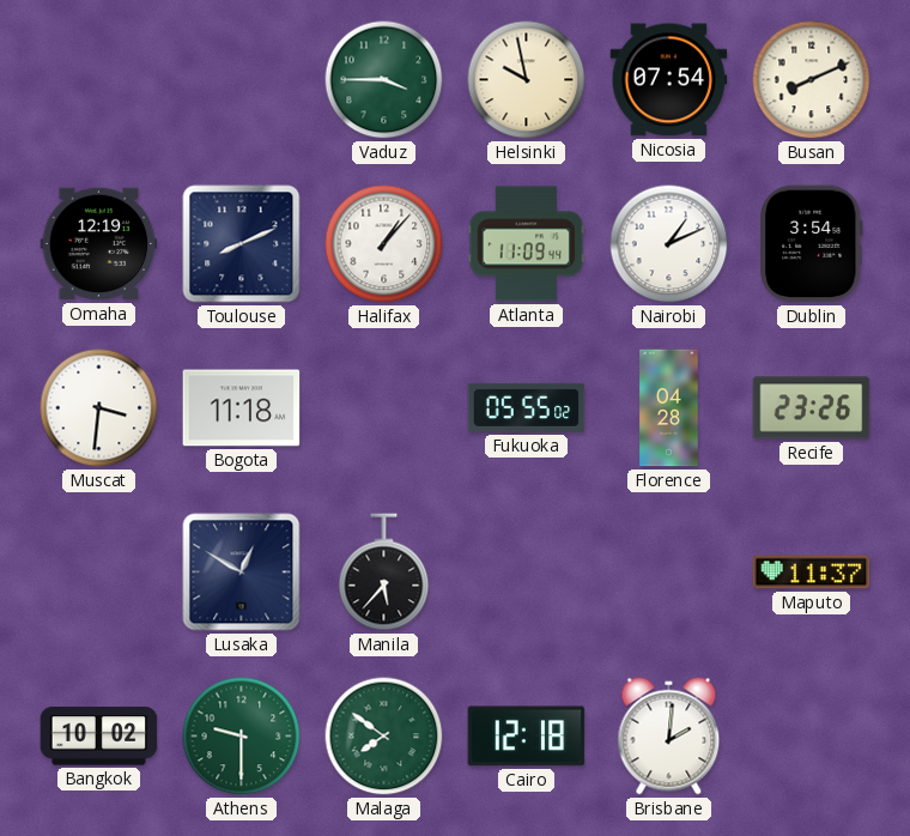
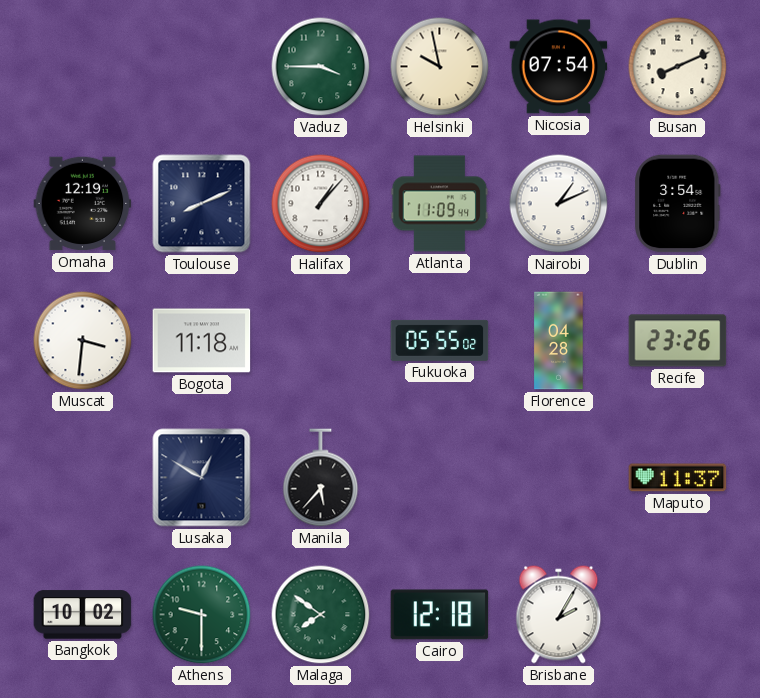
Brisbane: 2:01 -> 2:05 (559, 615)
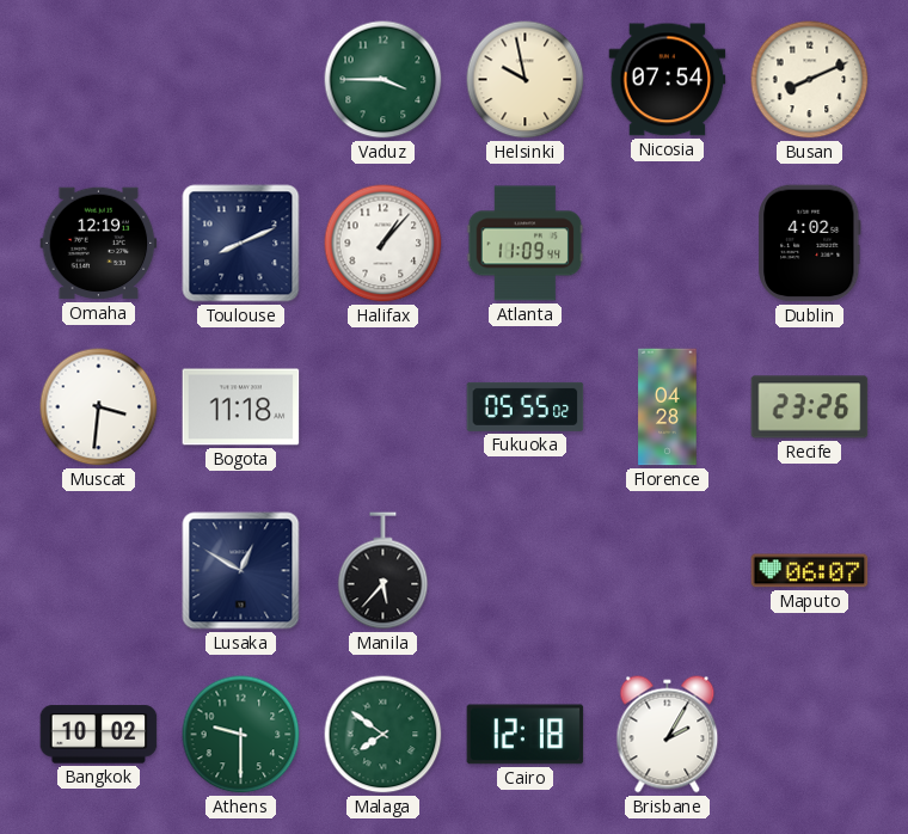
Nairobi: 1:11 -> none (559, 204)
Dublin: 3:54 -> 4:02 (810, 244)
Maputo: 11:37 -> 06:07 (810, 571)
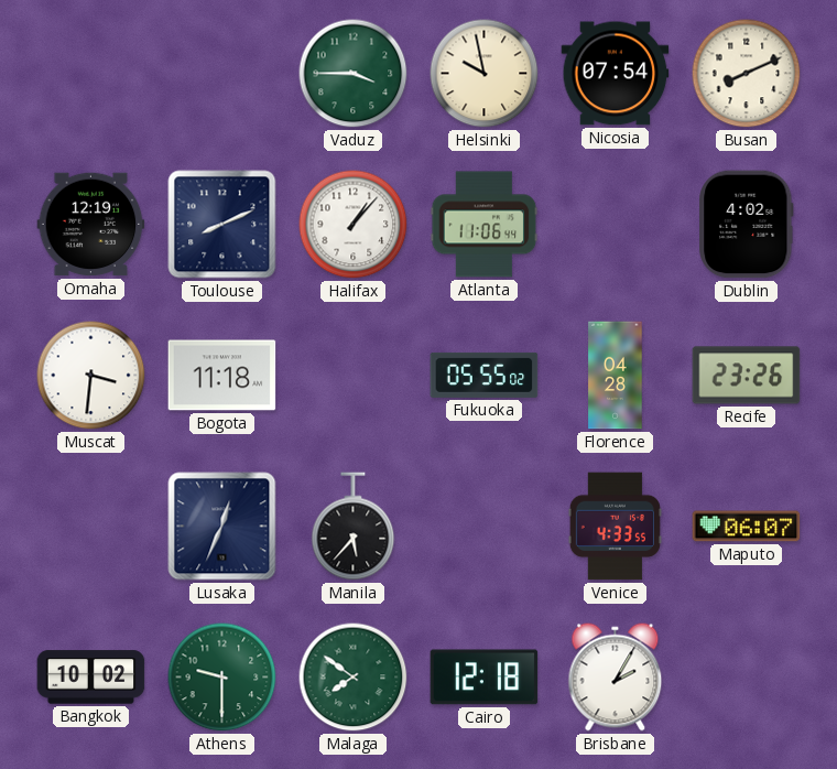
Atlanta: 11:09 -> 11:06 (485, 225)
Lusaka: 12:50 -> 12:34 (222, 527)
Venice: none -> 4:33 (615, 527)
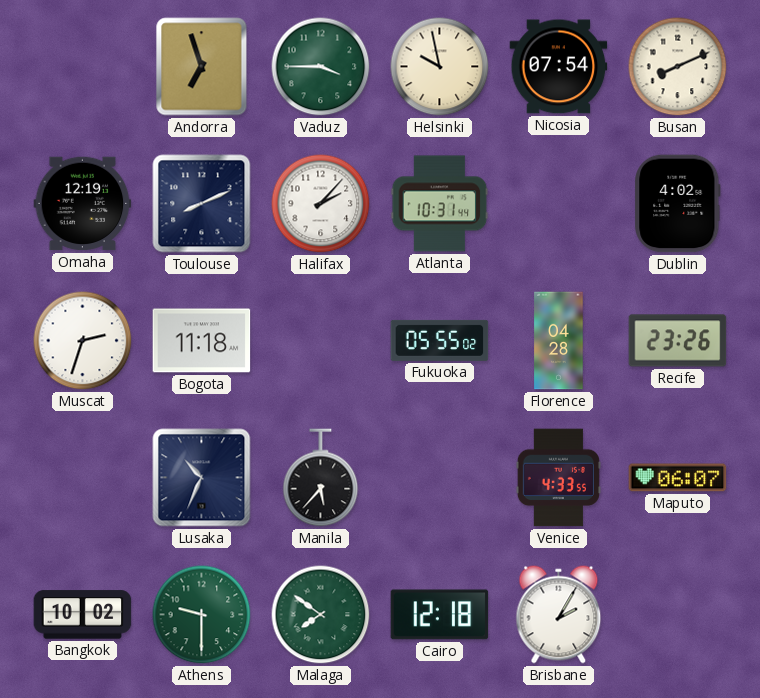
Andorra: none -> 6:57 (202, 67)
Halifax: 1:07 -> 2:07 (321, 204)
Atlanta: 11:06 -> 10:31 (440, 204)
Muscat: 3:31 -> 2:33 (83, 341)
Lusaka: 12:34 -> 10:34 (202, 478)
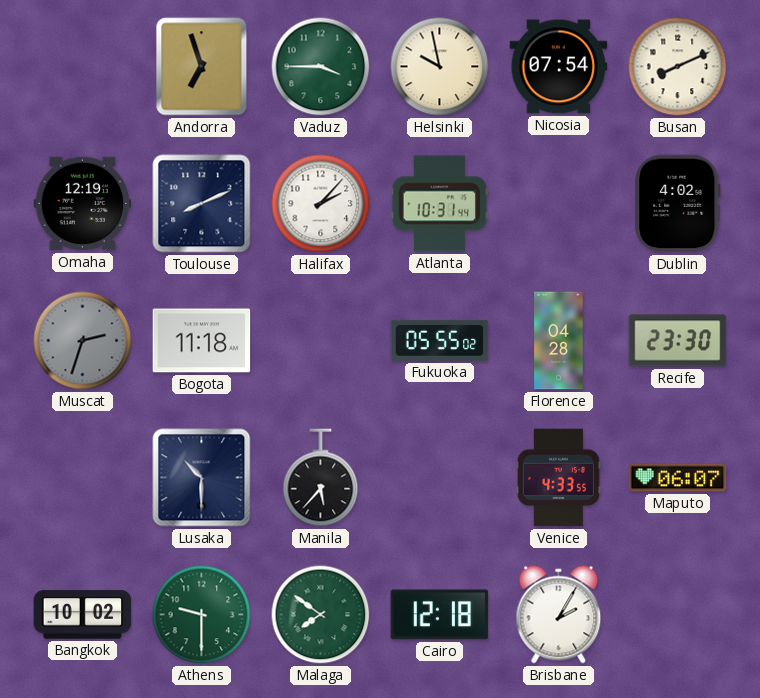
Muscat dial: white -> grey (83, 341)
Recife: 23:26 -> 23:30 (678, 341)
Lusaka: 10:34 -> 10:30 (202, 478)
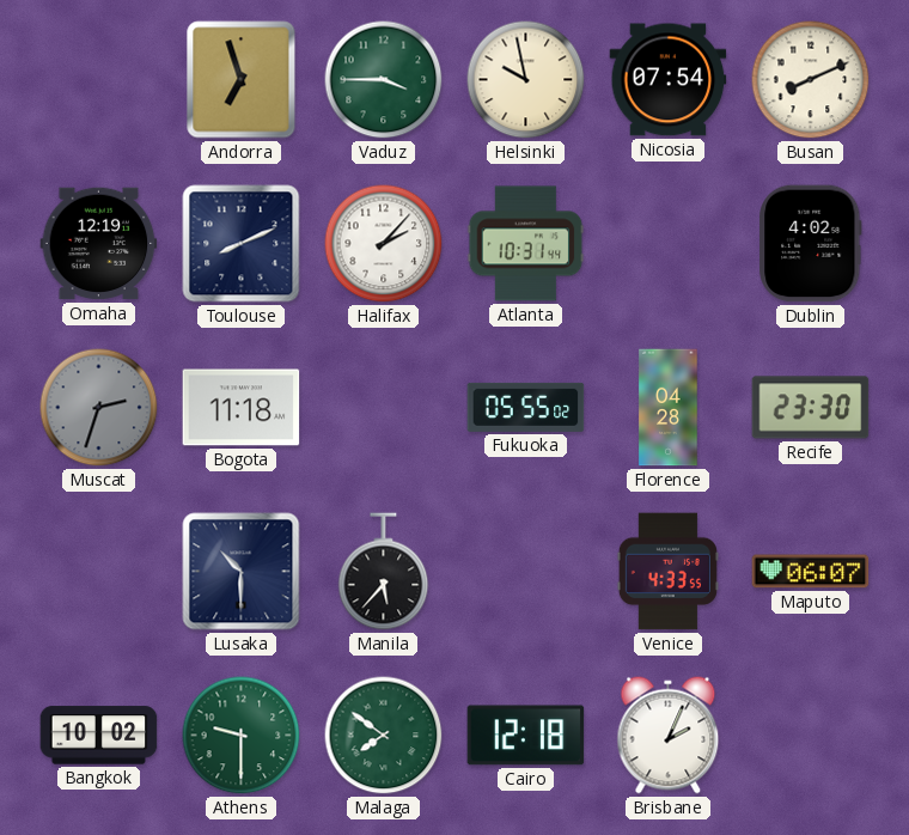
Brisbane: 2:05 -> 2:04 (669, 736)
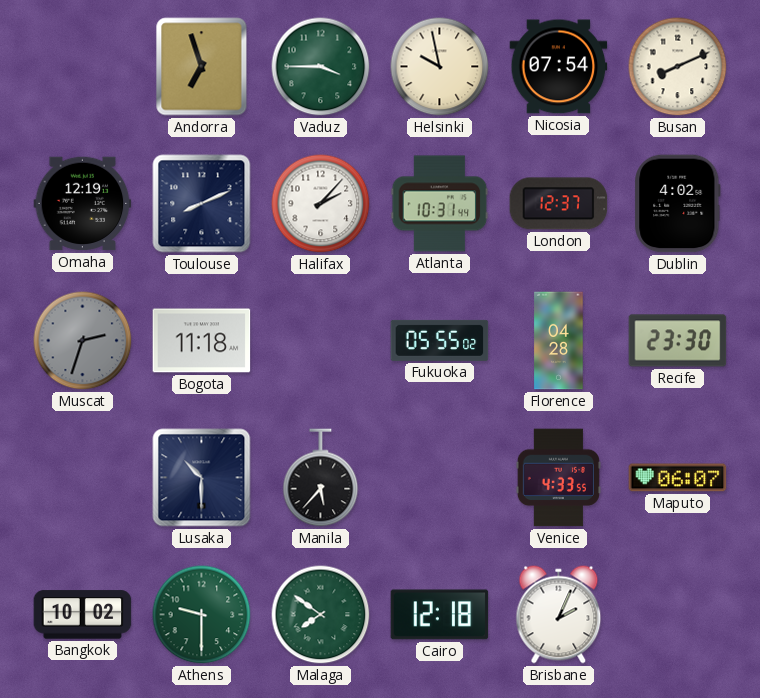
London: none -> 12:37 (559, 204)
